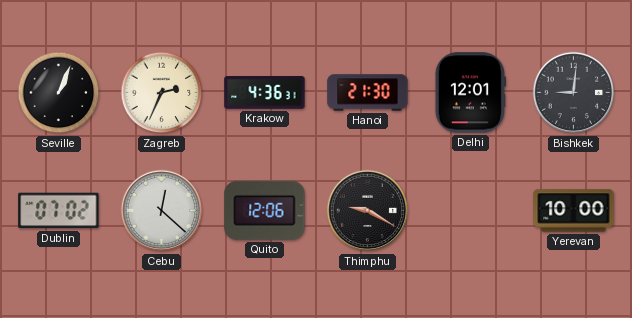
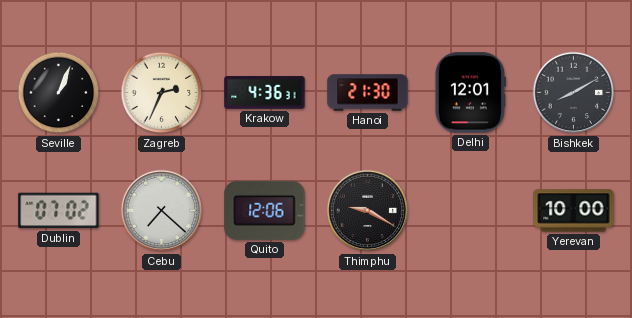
Bishkek: 9:01 -> 8:10 (574, 93)
Cebu: 12:22 -> 7:22 (162, 211)
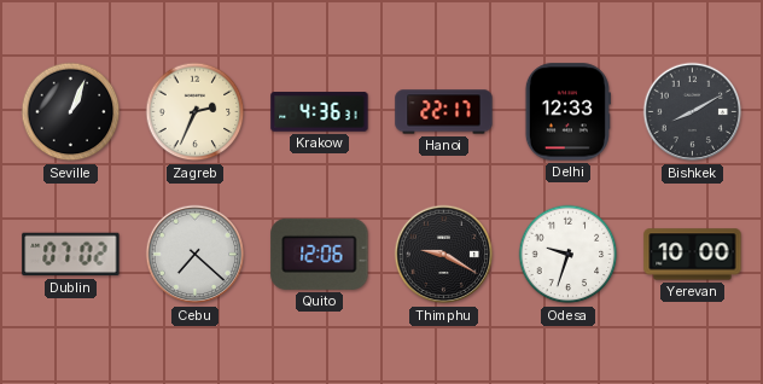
Hanoi: 21:30 -> 22:17 (444, 112)
Delhi: 12:01 -> 12:33 (567, 112)
Odesa: none -> 9:33 (569, 255)
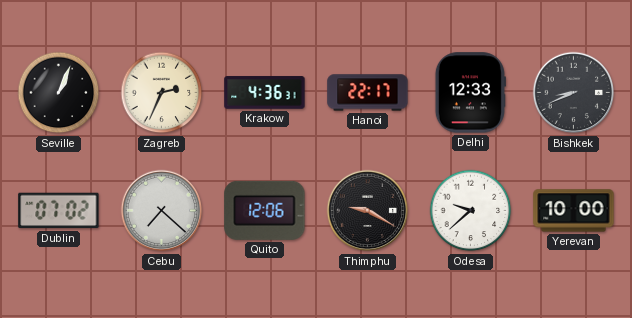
Bishkek: 8:10 -> 8:41 (574, 93)
Odesa: 9:33 -> 9:38 (471, 211)
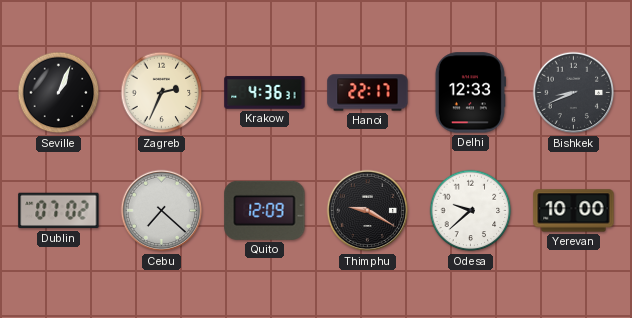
Quito: 12:06 -> 12:09 (265, 210)
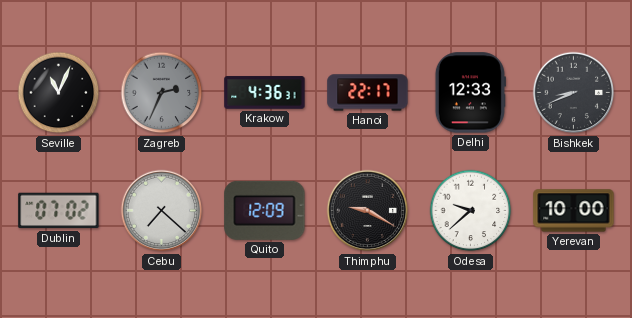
Seville: 1:04 -> 11:04 (59, 93)
Zagreb dial: cream -> grey (162, 93)
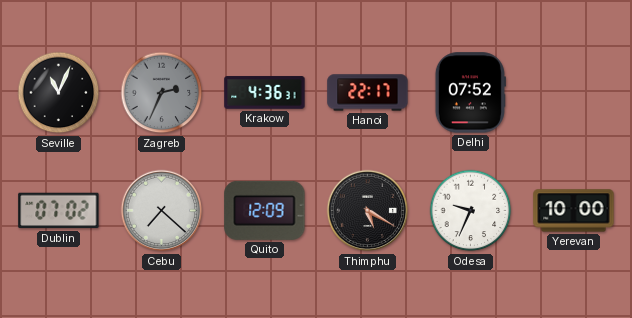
Delhi: 12:33 -> 07:52 (470, 93)
Bishkek: 8:41 -> none (574, 93)
Thimphu: 9:20 -> 5:20 (368, 211)
Odesa: 9:38 -> 9:34 (471, 211)
